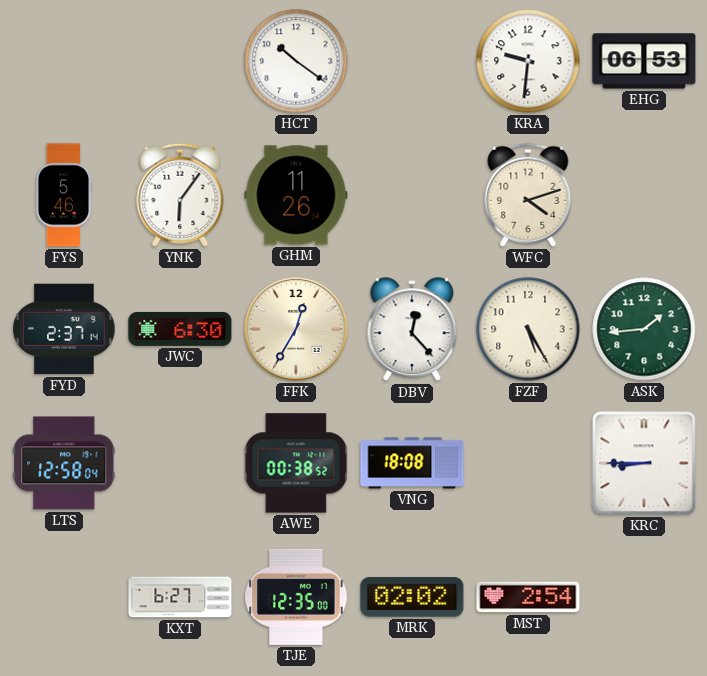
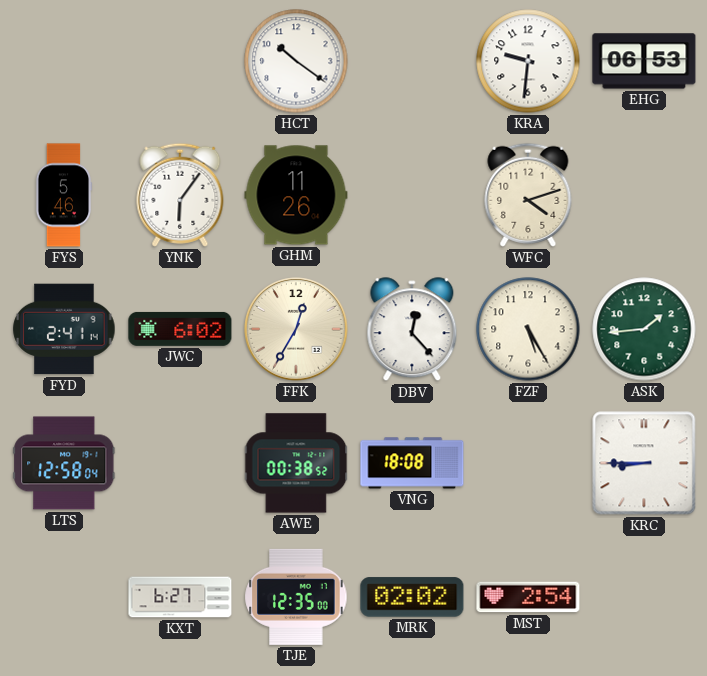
FYD: 2:37 -> 2:41 (64, 329)
JWC: 6:30 -> 6:02 (180, 329)
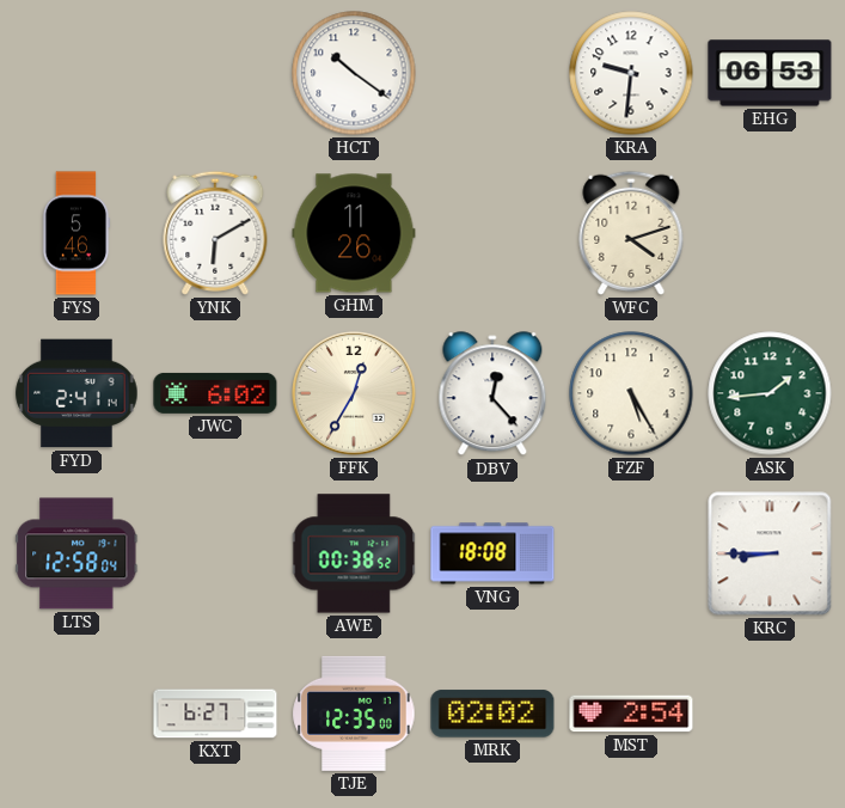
YNK: 6:06 -> 6:10 (215, 233)
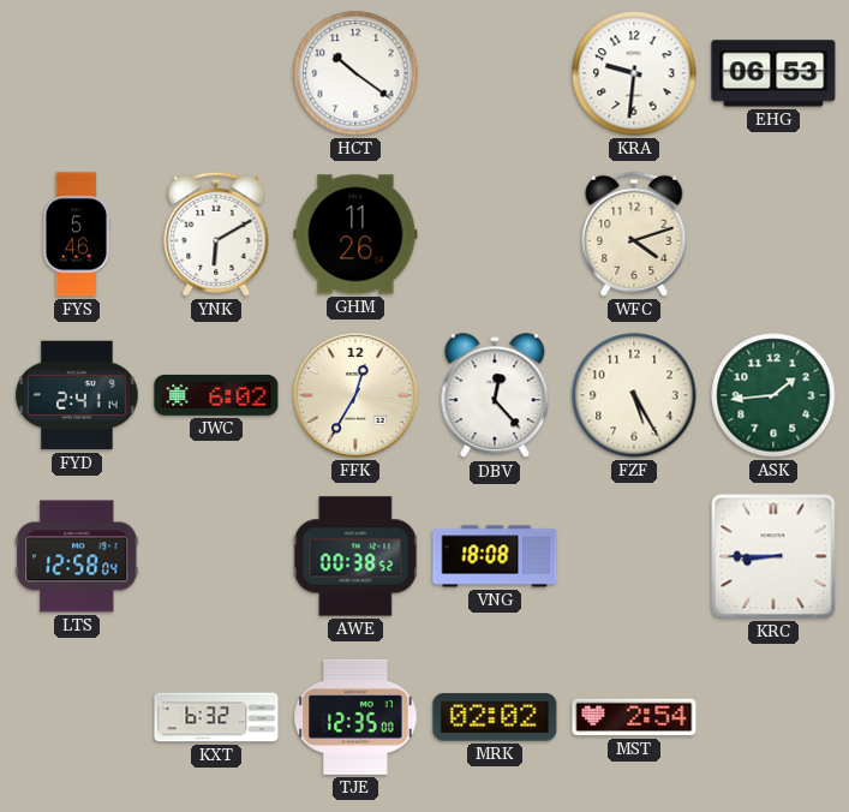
KXT: 6:27 -> 6:32 (216, 717)
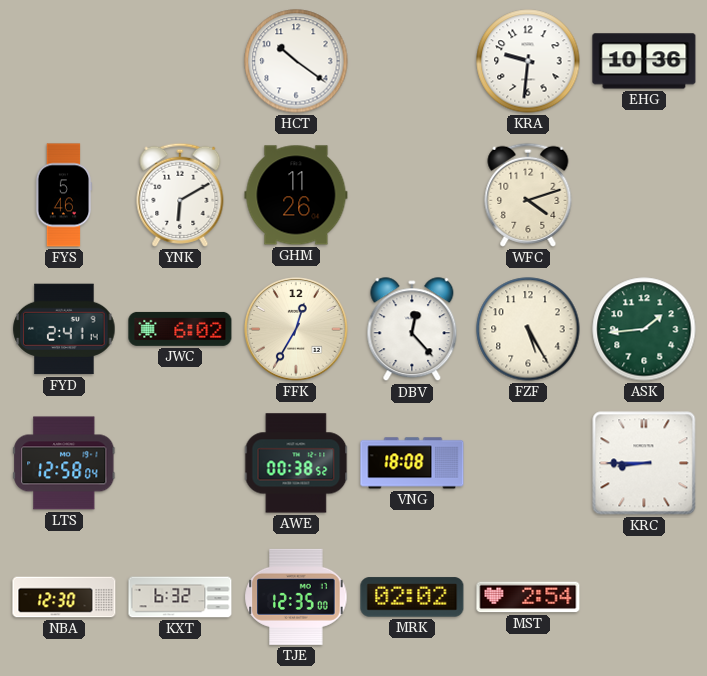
EHG: 06:53 -> 10:36 (644, 61)
NBA: none -> 12:30 (64, 597)
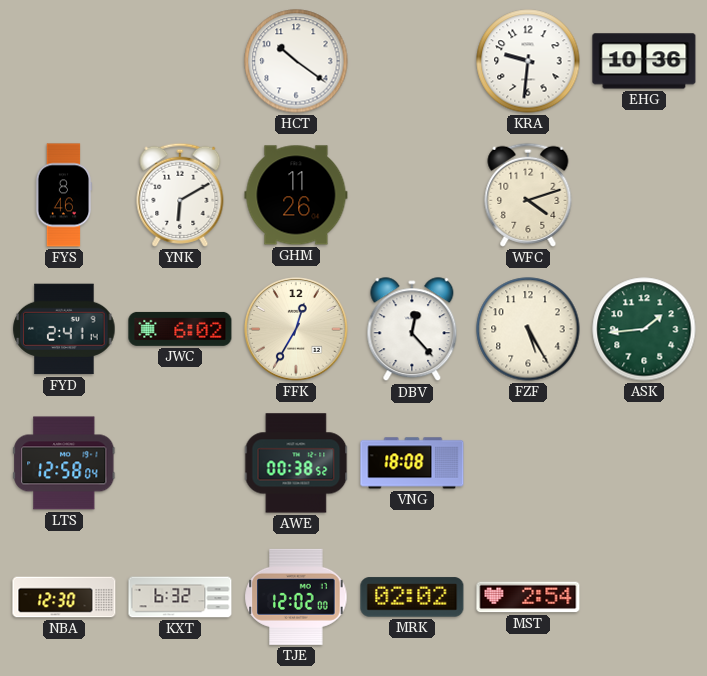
FYS: 5:46 -> 8:46 (64, 195)
KRC: 8:45 -> none (644, 463)
TJE: 12:35 -> 12:02 (296, 597)
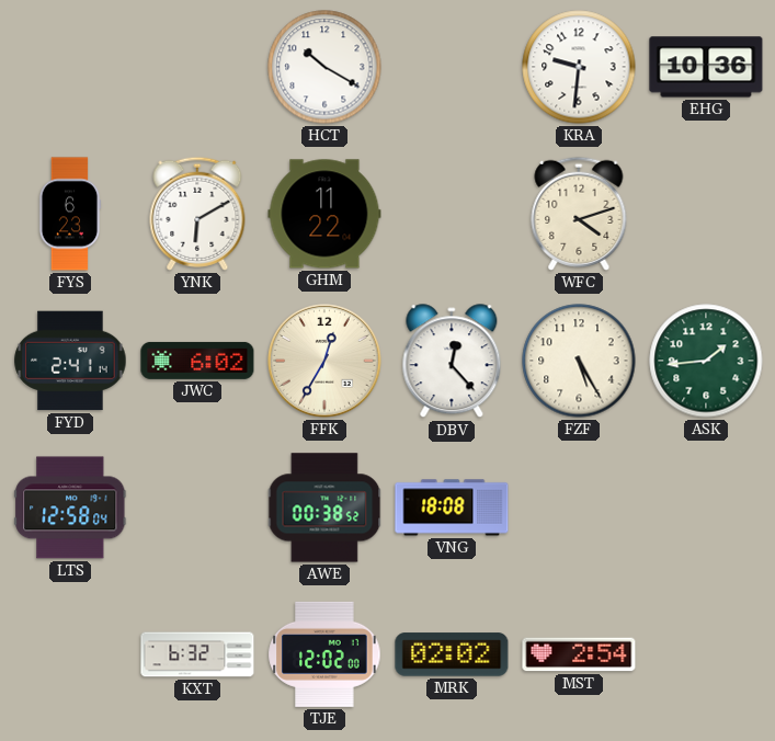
HCT: 10:21 -> 10:20 (324, 67)
FYS: 8:46 -> 6:23 (70, 214)
GHM: 11:26 -> 11:22 (324, 214)
NBA: 12:30 -> none (64, 597)
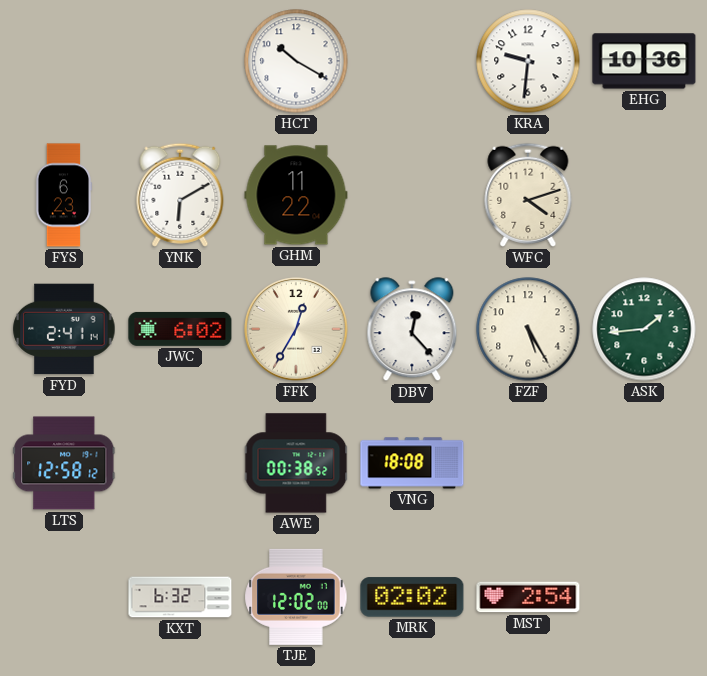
LTS: 12:58:04 -> 12:58:12 (64, 463)
